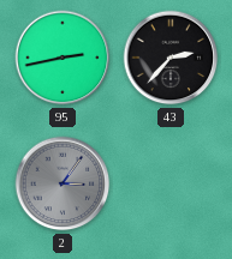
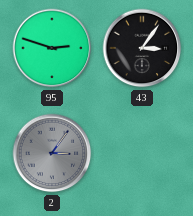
95: 2:43 -> 2:48 (52, 48)
43: 2:37 -> 3:06 (142, 48)
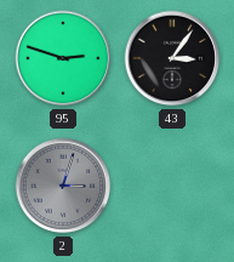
2: 3:06 -> 3:03 (63, 186)
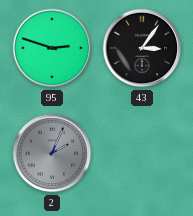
2: 3:03 -> 2:04 (52, 153)
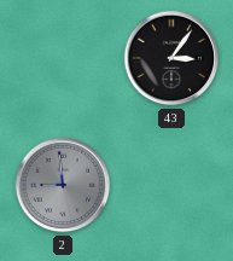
95: 2:48 -> none (52, 48)
2: 2:04 -> 8:59 (63, 185)
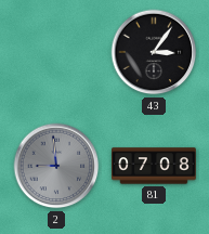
81: none -> 07:08 (154, 166)
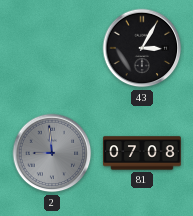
43: 3:06 -> 3:05 (142, 48)
